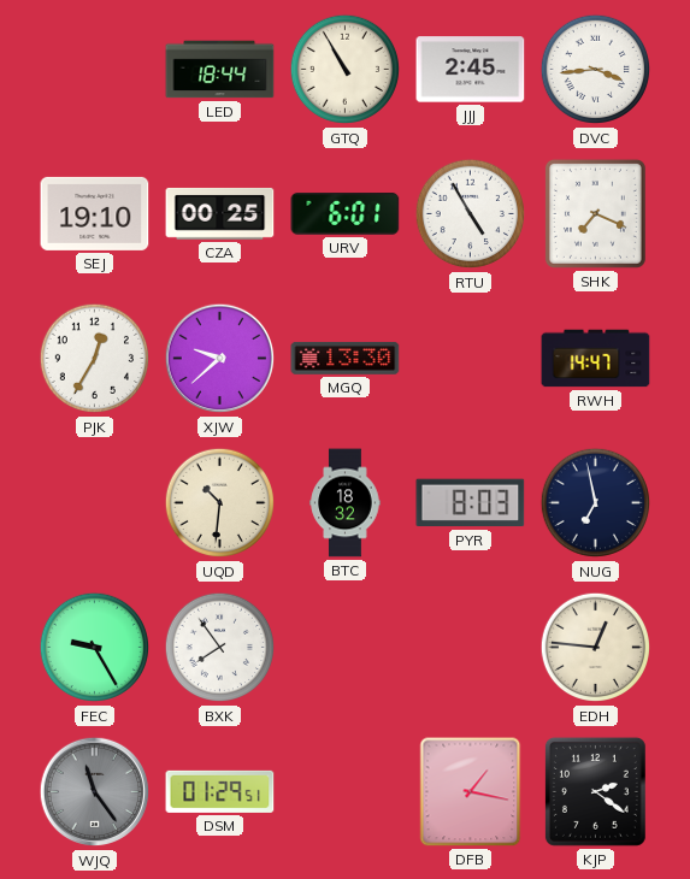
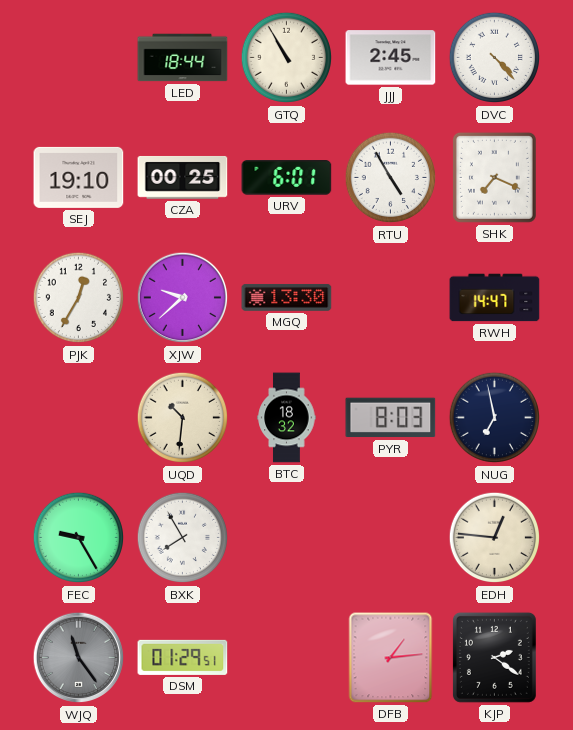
DVC: 3:44 -> 4:23 (495, 58)
BXK: 7:54 -> 7:55 (183, 538)
DFB: 1:17 -> 1:14 (391, 658)
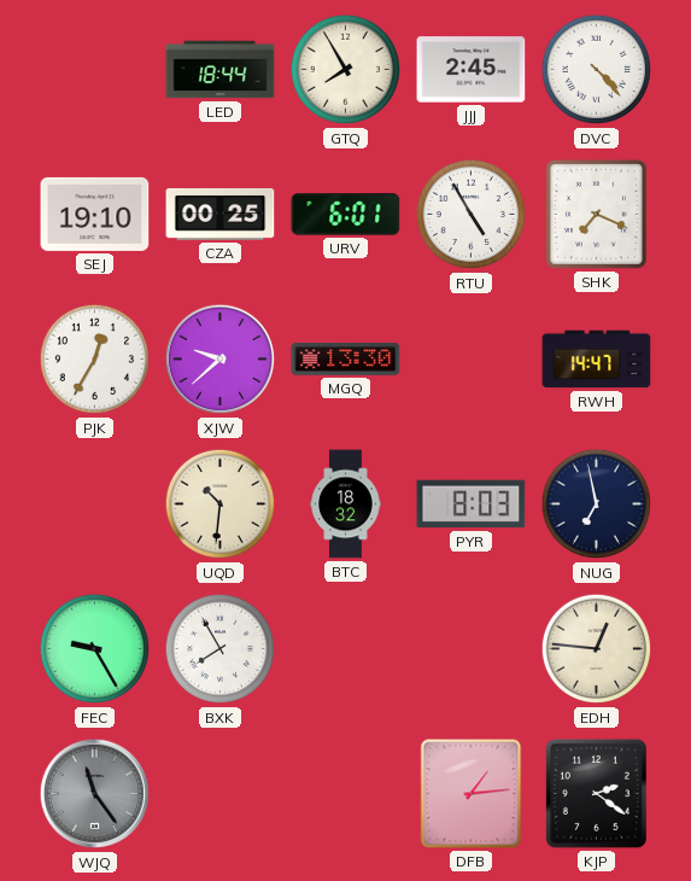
GTQ: 10:55 -> 7:55 (346, 70)
DSM: 01:29 -> none (183, 657)
